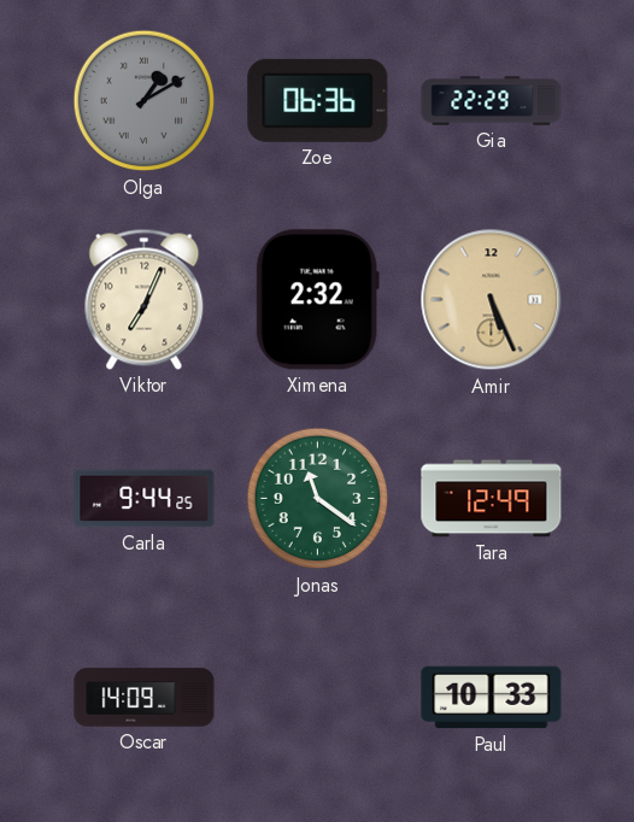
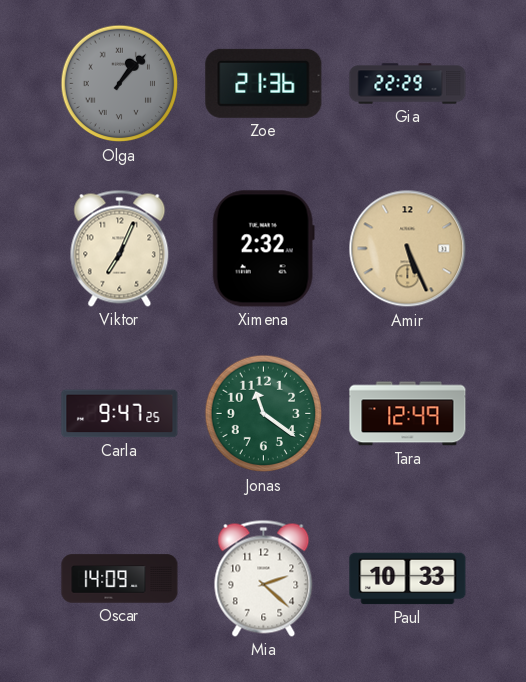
Olga: 1:10 -> 1:07 (120, 84)
Zoe: 06:36 -> 21:36 (264, 83)
Carla: 9:44 -> 9:47 (120, 414)
Mia: none -> 2:22 (264, 578)
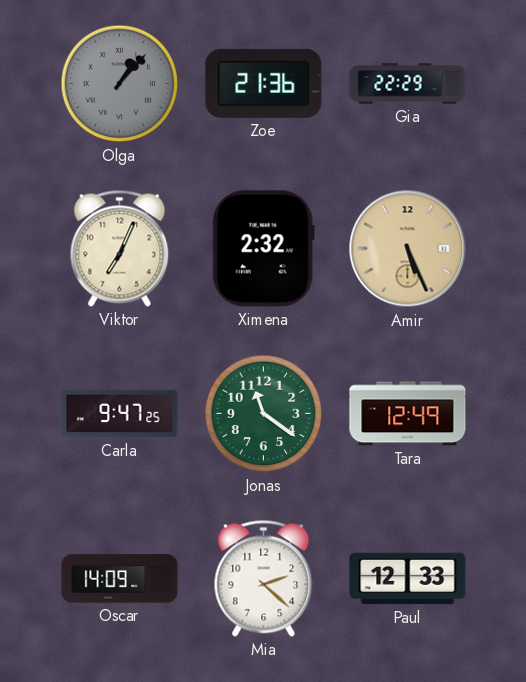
Paul: 10:33 -> 12:33 (408, 579)
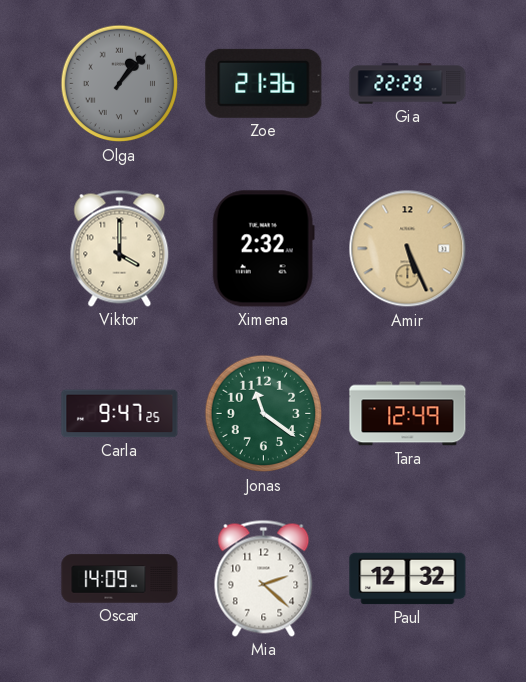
Viktor: 7:04 -> 4:00 (120, 248)
Paul: 12:33 -> 12:32 (408, 579)
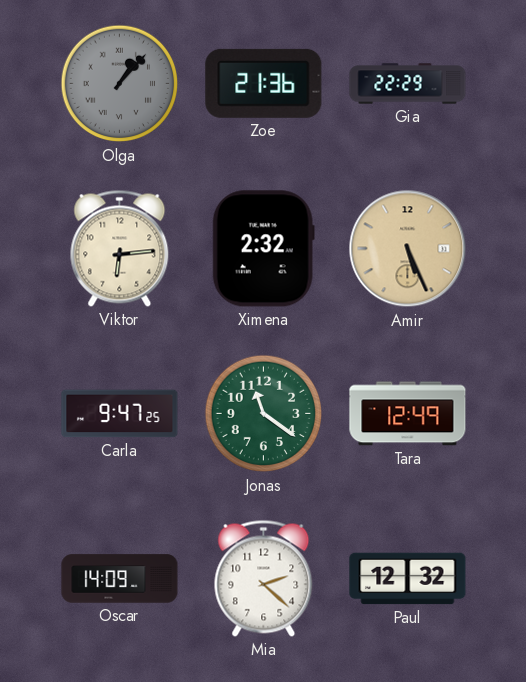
Viktor: 4:00 -> 6:14 (120, 248)
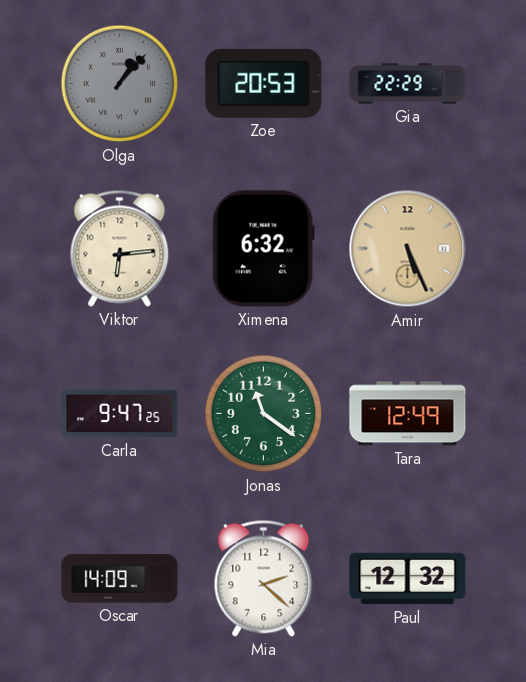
Zoe: 21:36 -> 20:53 (264, 83)
Ximena: 2:32 -> 6:32 (263, 249)
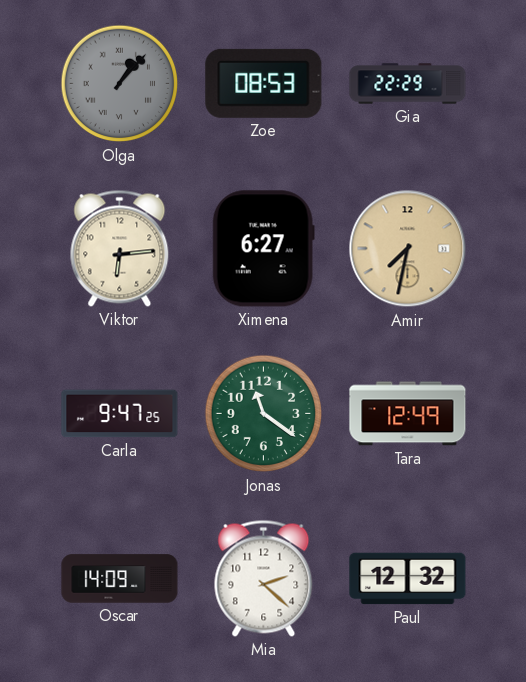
Zoe: 20:53 -> 08:53 (264, 83)
Ximena: 6:32 -> 6:27 (263, 249)
Amir: 5:26 -> 7:32 (408, 249)
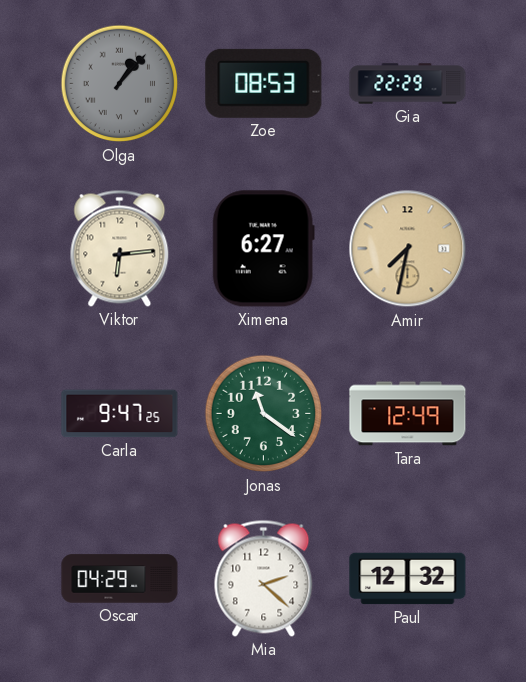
Oscar: 14:09 -> 04:29 (120, 579)
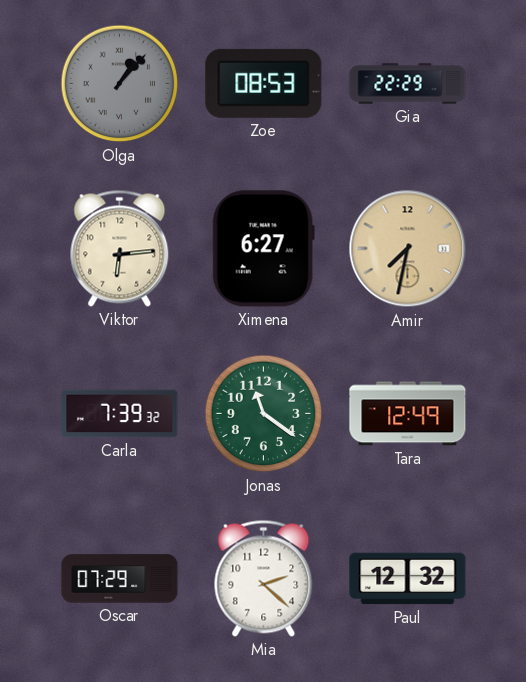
Carla: 9:47 -> 7:39 (120, 414)
Oscar: 04:29 -> 07:29 (120, 579)
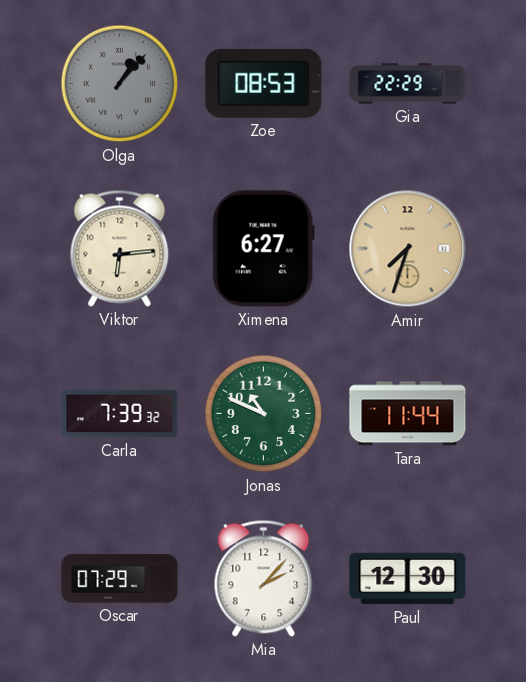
Amir: 7:32 -> 7:33 (408, 249)
Jonas: 11:21 -> 10:49 (264, 414)
Tara: 12:49 -> 11:44 (408, 414)
Mia: 2:22 -> 2:07 (264, 578)
Paul: 12:32 -> 12:30 (408, 579)
